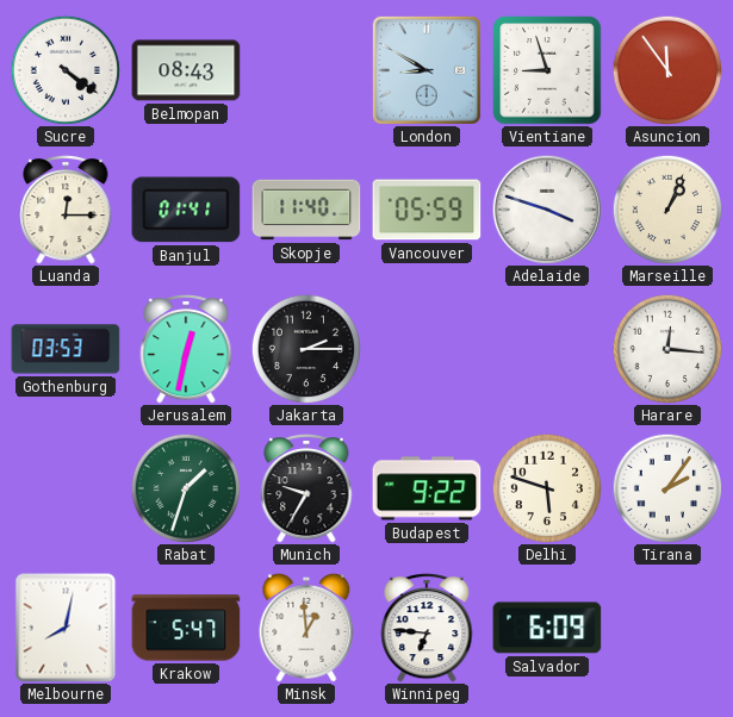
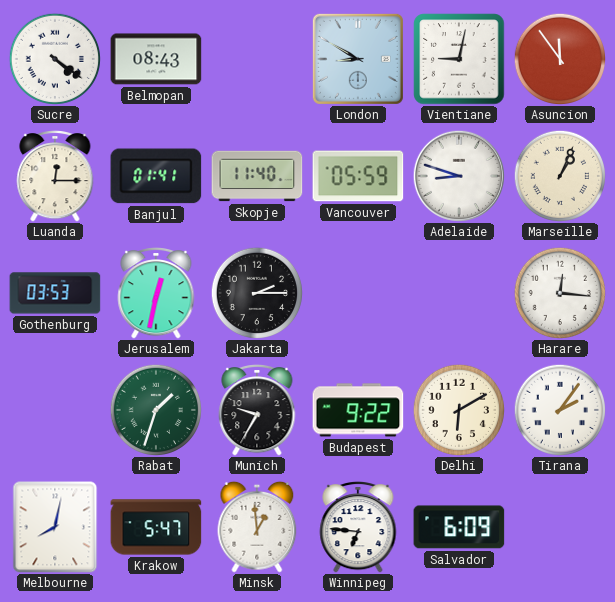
Vientiane: 8:57 -> 9:02 (459, 59)
Adelaide: 3:48 -> 8:48 (458, 175)
Delhi: 5:48 -> 6:10 (458, 409)
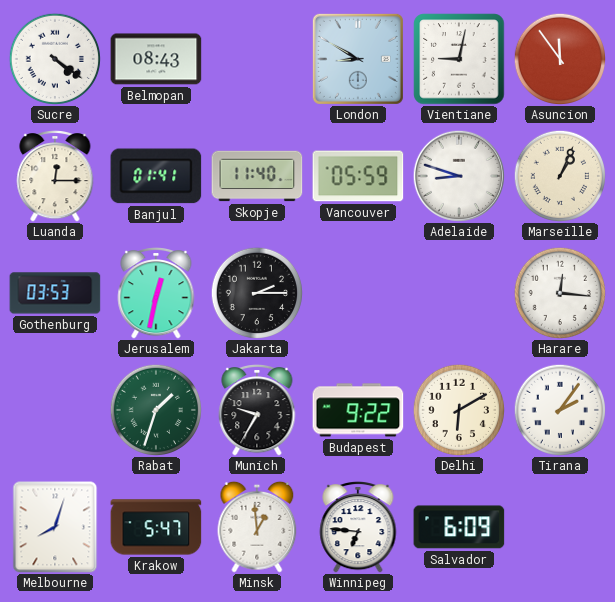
Melbourne: 8:02 -> 8:03 (55, 527)
